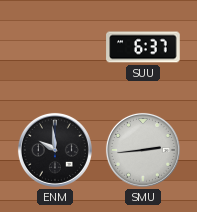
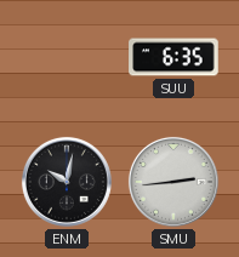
SUU: 6:37 -> 6:35 (173, 57)
ENM: 9:59 -> 10:02 (67, 182)
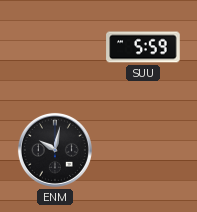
SUU: 6:35 -> 5:59 (143, 47)
SMU: 2:44 -> none (173, 182)
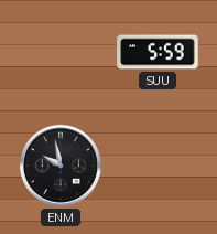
ENM: 10:02 -> 9:58 (61, 166)
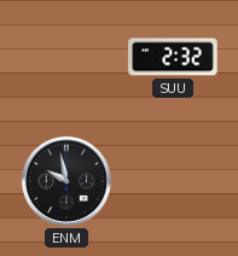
SUU: 5:59 -> 2:32 (173, 57)
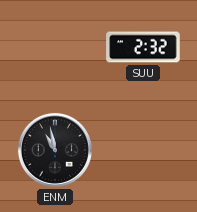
ENM: 9:58 -> 10:58 (55, 150)
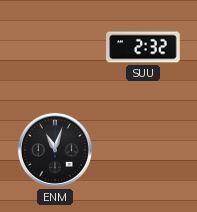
ENM: 10:58 -> 11:03 (55, 150)
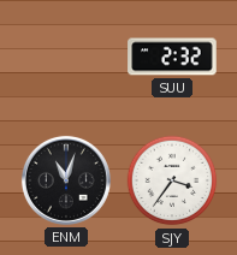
SJY: none -> 3:36 (172, 180)
